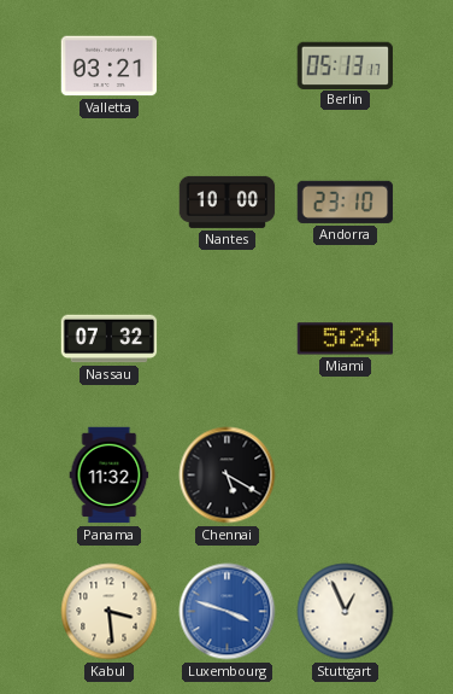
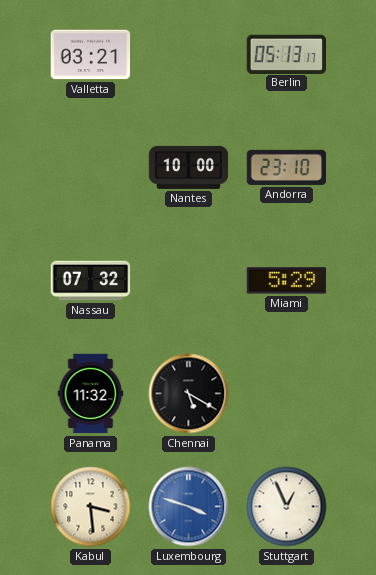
Miami: 5:24 -> 5:29 (287, 281)
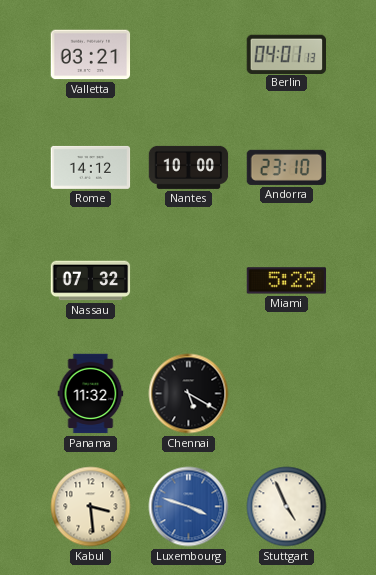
Berlin: 05:13 -> 04:01 (286, 54)
Rome: none -> 14:12 (91, 167)
Stuttgart: 12:56 -> 4:56 (287, 507)
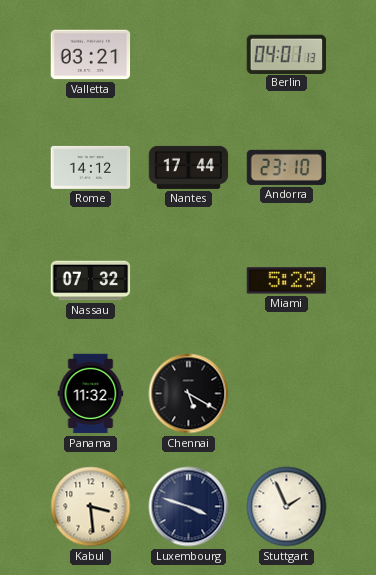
Nantes: 10:00 -> 17:44 (189, 167)
Luxembourg dial: blue -> navy (189, 507)
Stuttgart: 4:56 -> 1:56 (287, 507)
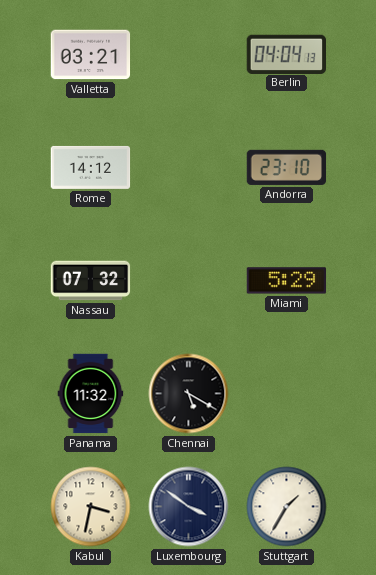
Berlin: 04:01 -> 04:04 (286, 54)
Nantes: 17:44 -> none (189, 167)
Kabul: 3:29 -> 3:32 (91, 507)
Luxembourg: 3:48 -> 3:51 (189, 507)
Stuttgart: 1:56 -> 1:35 (287, 507)
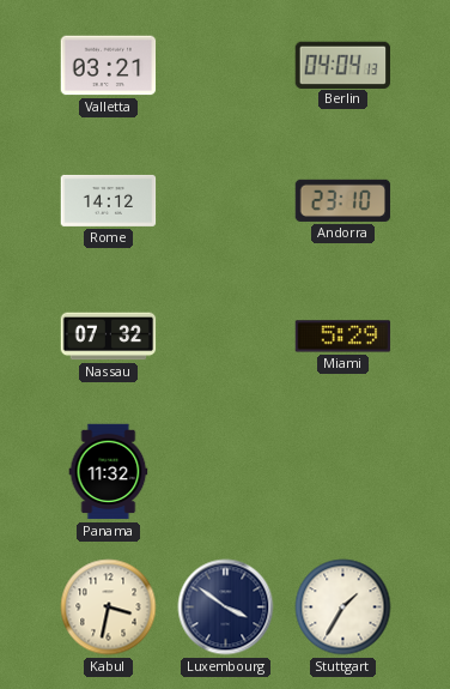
Chennai: 5:20 -> none (189, 394)
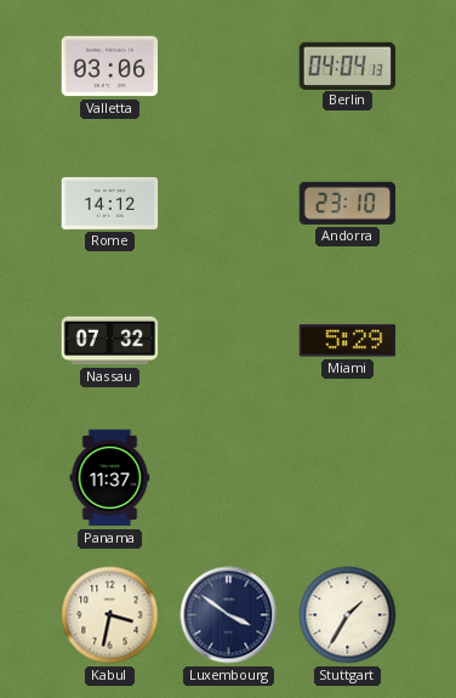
Valletta: 03:21 -> 03:06 (110, 67)
Panama: 11:32 -> 11:37 (110, 478)
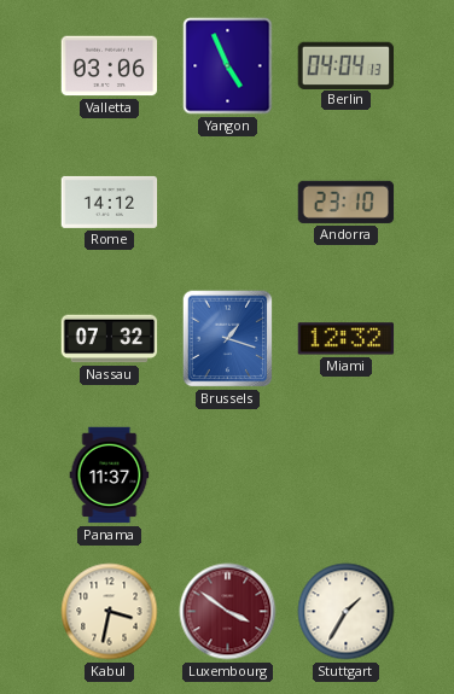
Yangon: none -> 4:56 (228, 66)
Brussels: none -> 1:18 (228, 339)
Miami: 5:29 -> 12:32 (347, 339)
Luxembourg dial: navy -> burgundy (228, 612)
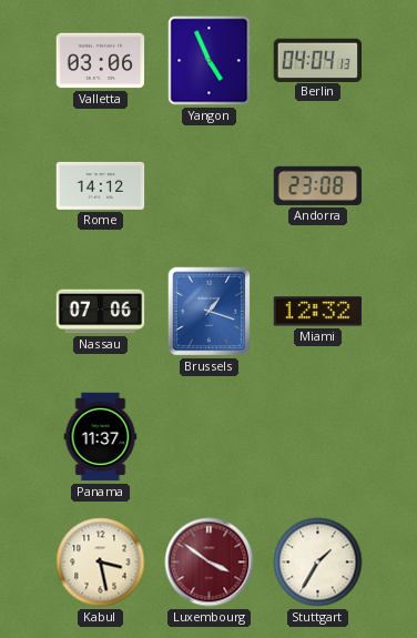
Andorra: 23:10 -> 23:08 (318, 185)
Nassau: 07:32 -> 07:06 (101, 312)
Kabul: 3:32 -> 3:28 (101, 563)
